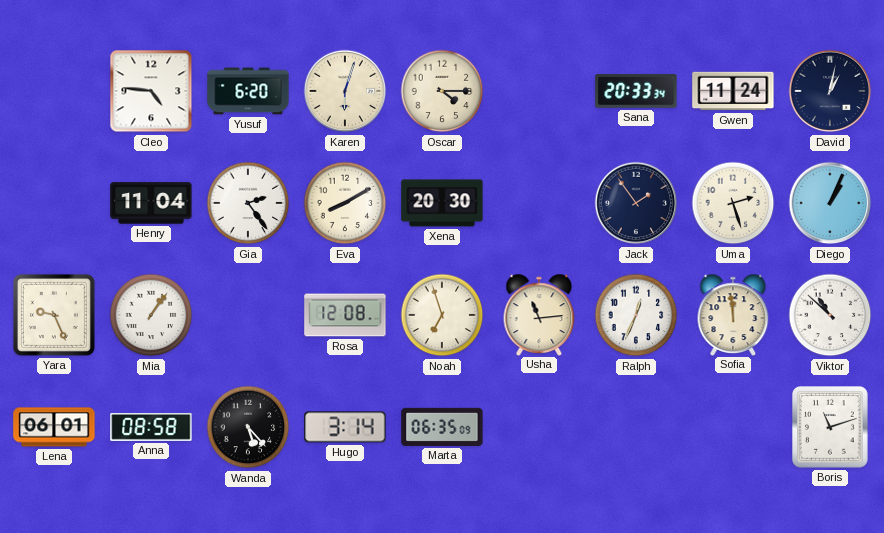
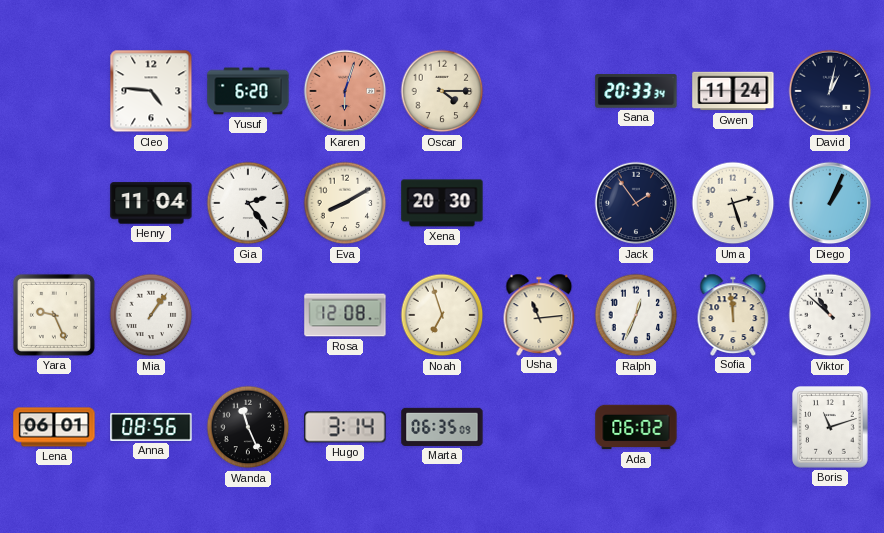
Karen dial: cream -> salmon (345, 91)
Anna: 08:58 -> 08:56 (151, 427)
Wanda: 5:23 -> 11:26 (248, 427)
Ada: none -> 06:02 (636, 427)
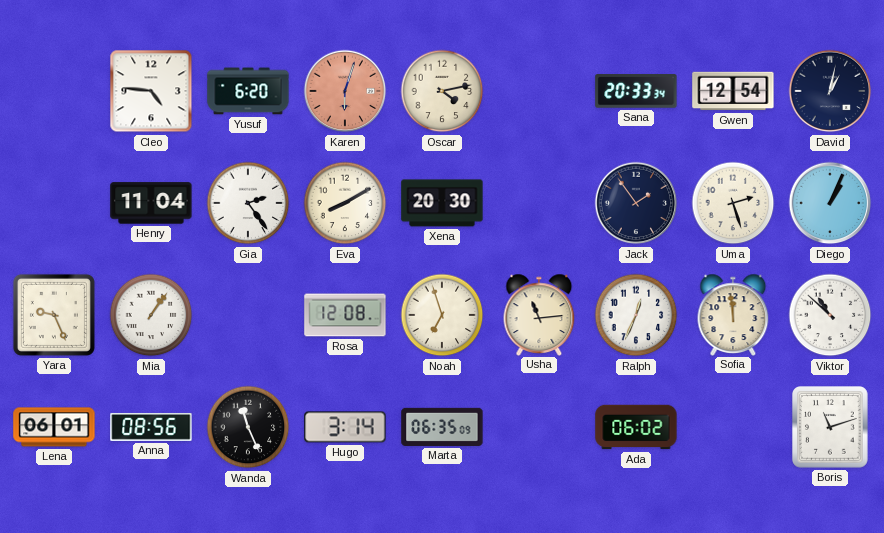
Oscar: 4:15 -> 4:13 (442, 91)
Gwen: 11:24 -> 12:54 (733, 91)
